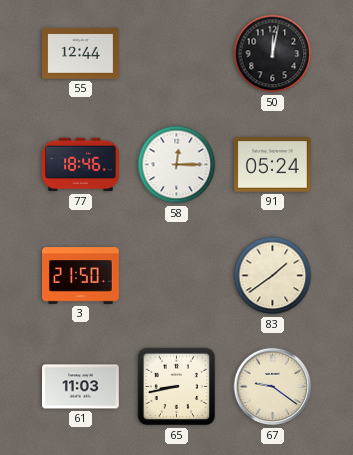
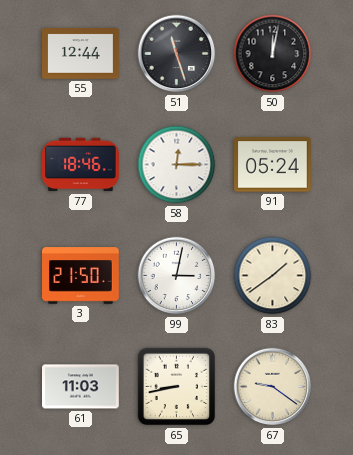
51: none -> 11:27 (177, 54)
99: none -> 3:02 (177, 276)
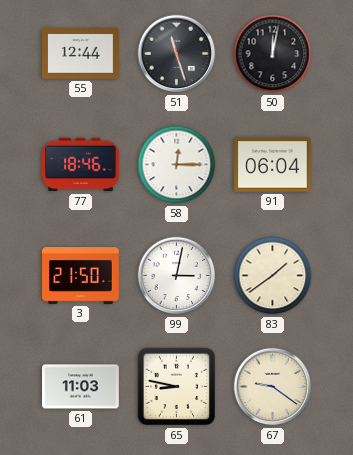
91: 05:24 -> 06:04 (273, 165)
65: 8:43 -> 8:47 (177, 387)
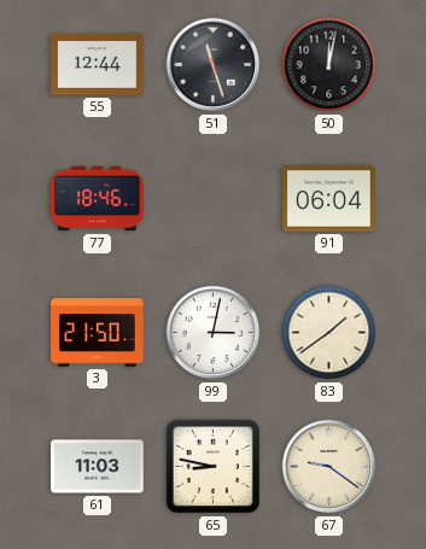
58: 12:15 -> none (177, 165)
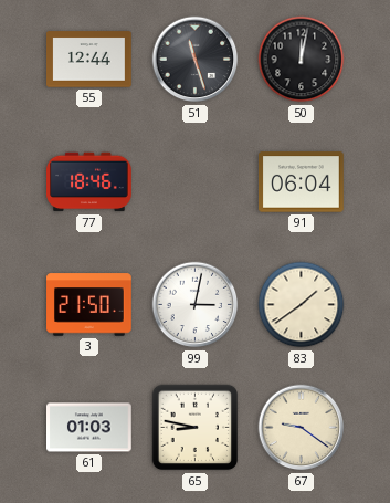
61: 11:03 -> 01:03 (89, 428)
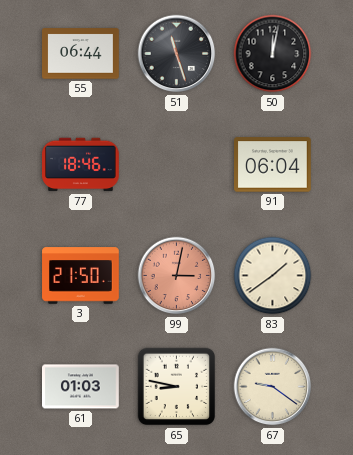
55: 12:44 -> 06:44 (81, 54)
99 dial: white -> salmon (177, 276)
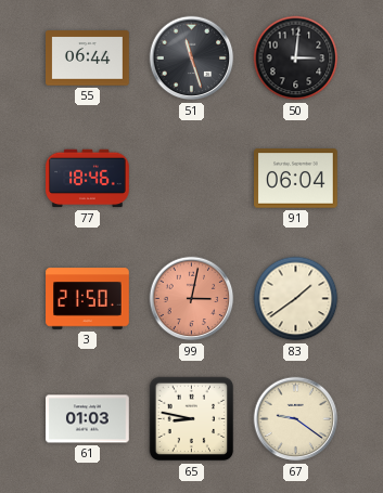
50: 12:02 -> 3:01 (296, 59)
